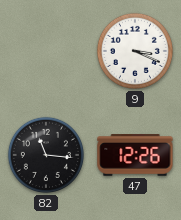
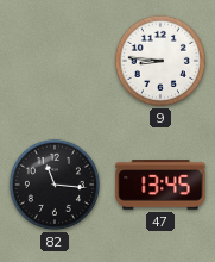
9: 3:19 -> 8:46 (160, 61)
47: 12:26 -> 13:45 (160, 185)
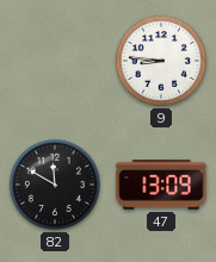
82: 11:16 -> 11:50 (55, 185)
47: 13:45 -> 13:09 (161, 185)
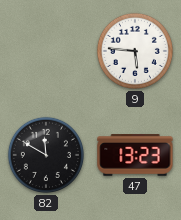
9: 8:46 -> 5:46 (135, 51)
47: 13:09 -> 13:23 (135, 155)
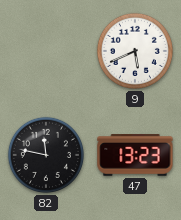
9: 5:46 -> 5:41 (135, 51)
82: 11:50 -> 11:47 (46, 155)
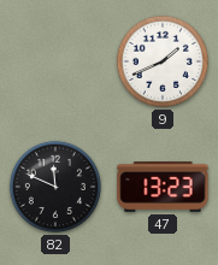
9: 5:41 -> 1:41 (163, 61)
82: 11:47 -> 11:49 (55, 187)
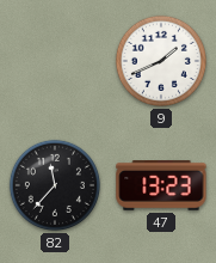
82: 11:49 -> 11:37 (55, 185)
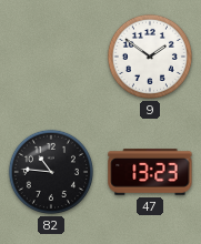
9: 1:41 -> 1:51 (150, 57)
82: 11:37 -> 10:46 (51, 172)
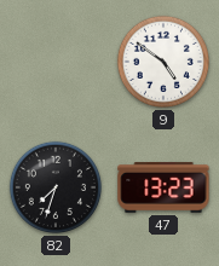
9: 1:51 -> 4:51 (163, 62)
82: 10:46 -> 7:33 (56, 187)
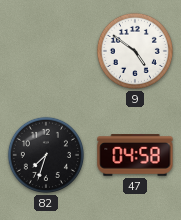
47: 13:23 -> 04:58 (135, 155)
